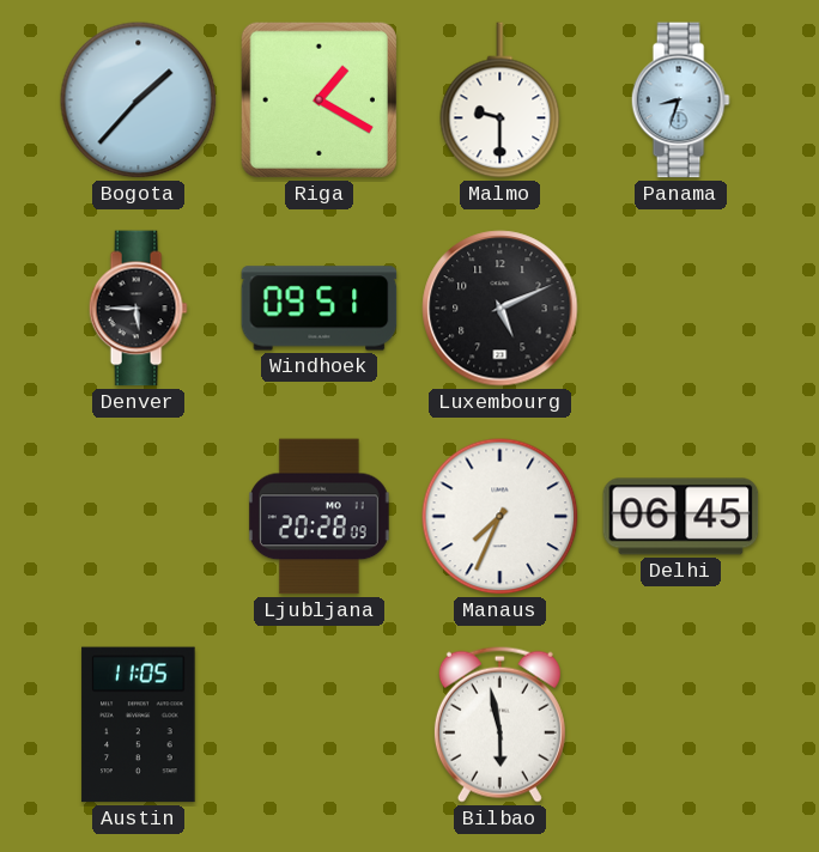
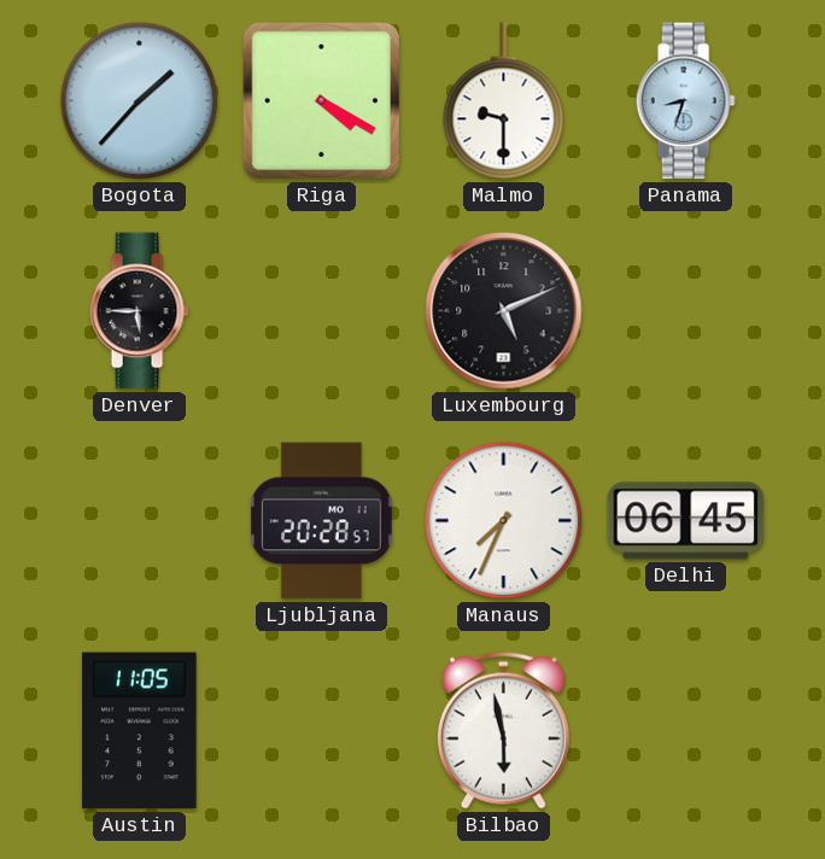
Riga: 1:20 -> 4:20 (321, 100)
Windhoek: 09:51 -> none (320, 309)
Ljubljana: 20:28:09 -> 20:28:57 (322, 521)
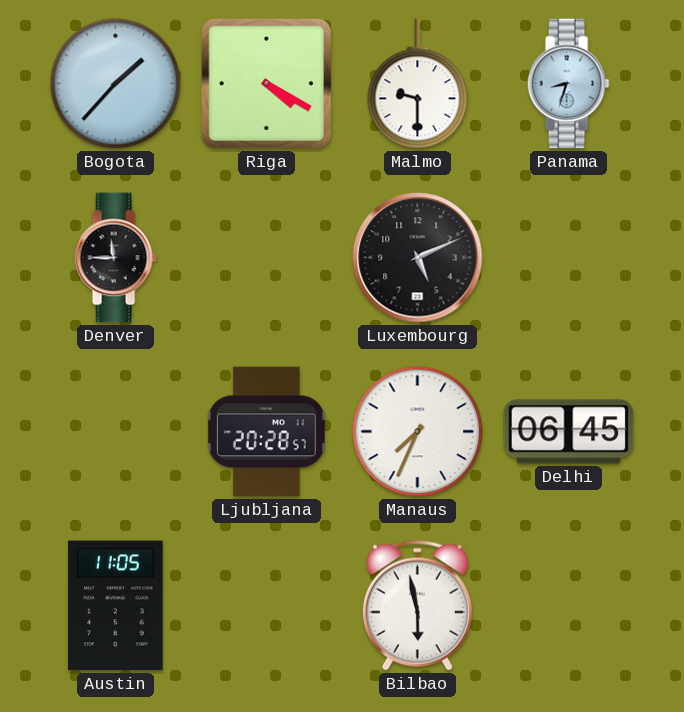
Denver: 5:45 -> 11:45 (115, 258)
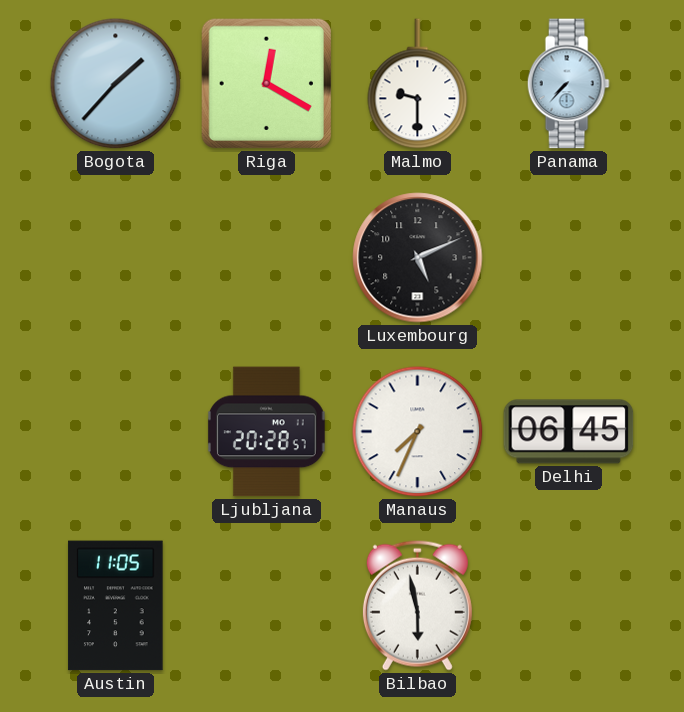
Riga: 4:20 -> 12:20 (266, 83)
Panama: 8:33 -> 7:37 (568, 84)
Denver: 11:45 -> none (115, 258)
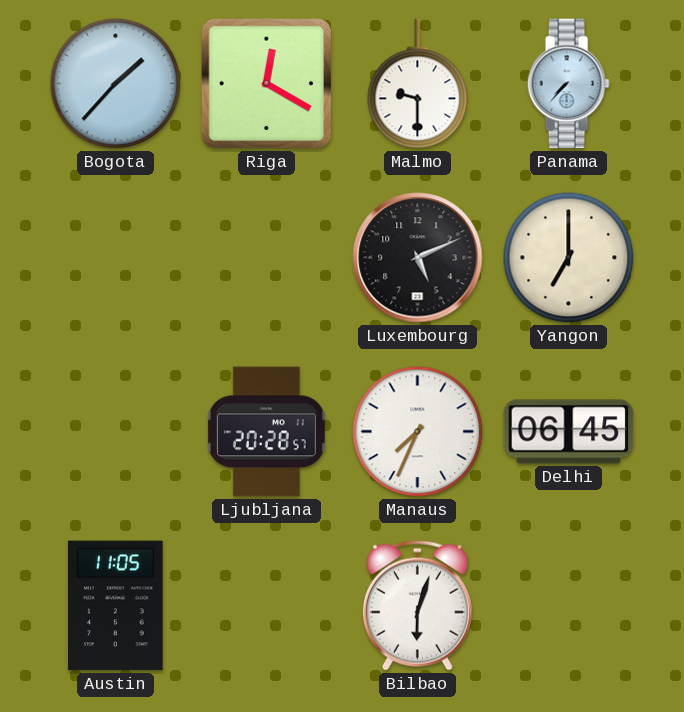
Yangon: none -> 7:00 (569, 258)
Bilbao: 5:58 -> 6:03 (417, 605)
